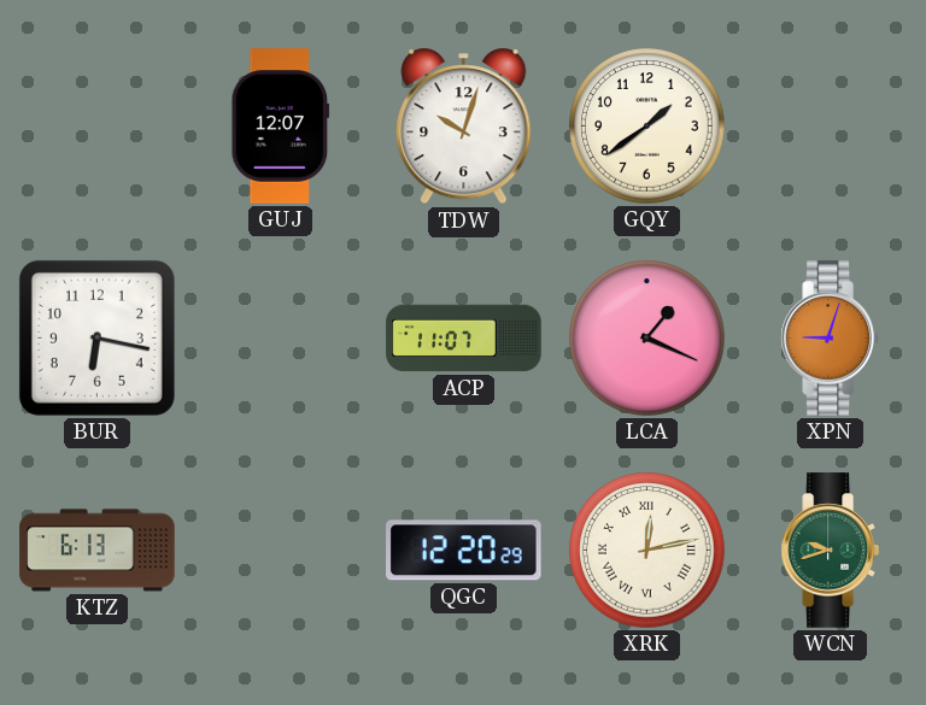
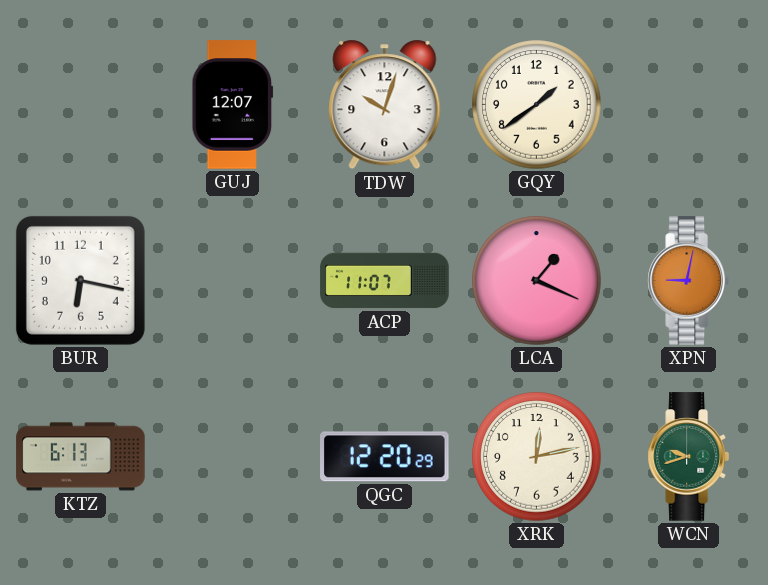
XPN: 9:03 -> 9:02 (688, 281)
XRK numerals: Roman -> Arabic (537, 457)
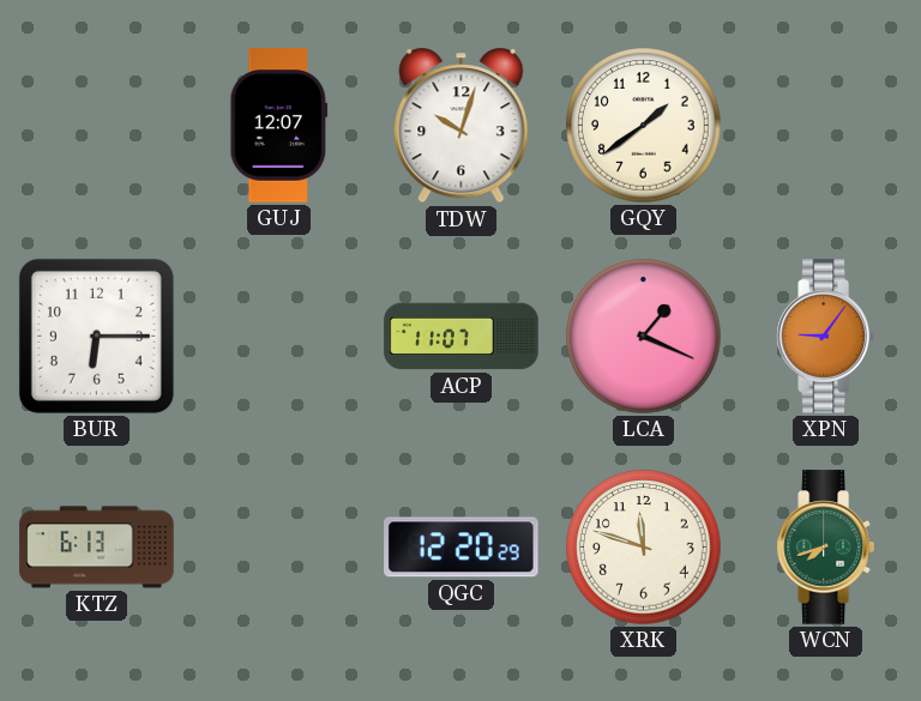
BUR: 6:17 -> 6:15 (96, 336)
XPN: 9:02 -> 9:06 (825, 337)
XRK: 12:13 -> 11:48 (644, 548)
WCN: 9:42 -> 7:42 (825, 548)
